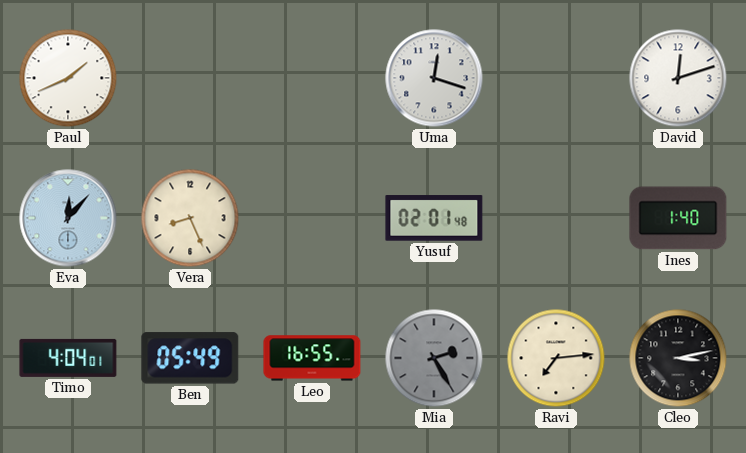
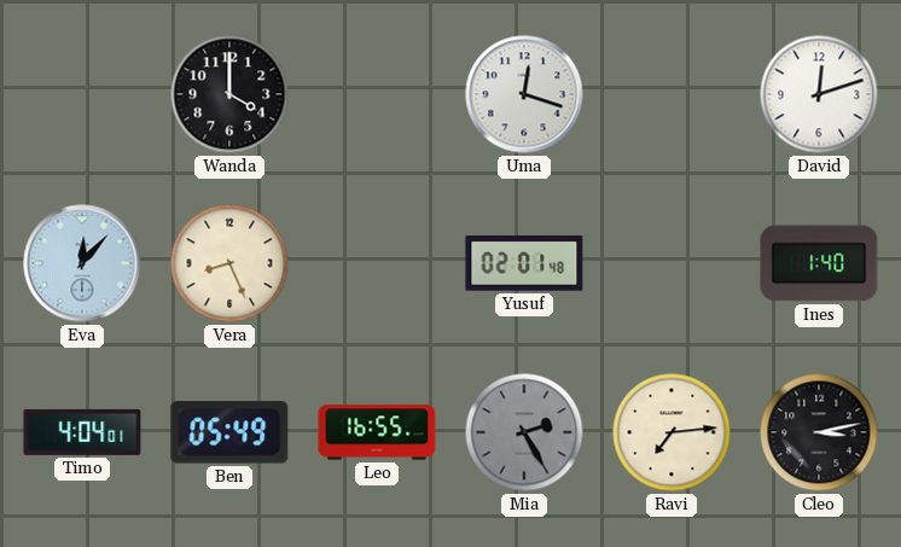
Paul: 1:41 -> none (68, 78)
Wanda: none -> 4:00 (229, 94)
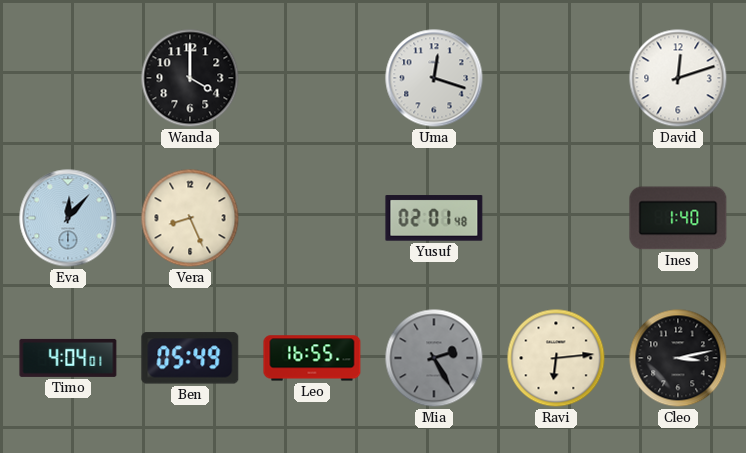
Ravi: 7:14 -> 6:14 (556, 358)
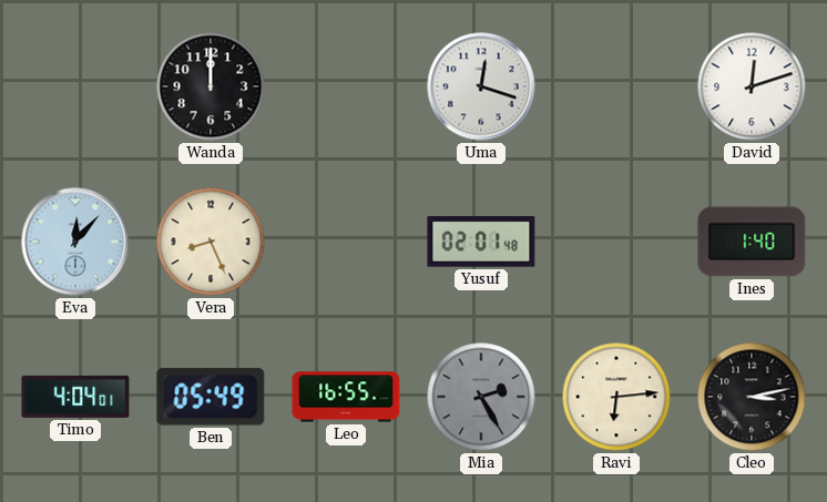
Wanda: 4:00 -> 12:00 (211, 86)
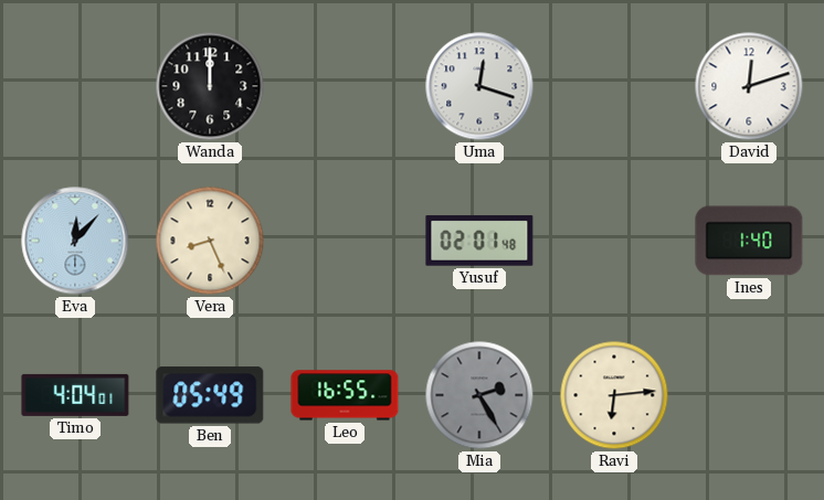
Cleo: 3:13 -> none (752, 397)
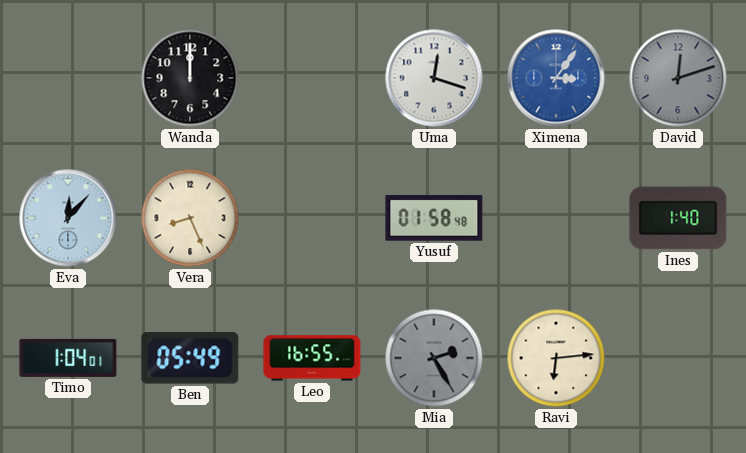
Ximena: none -> 3:06 (556, 78)
David dial: white -> grey (678, 78)
Yusuf: 02:01 -> 01:58 (434, 218)
Timo: 4:04 -> 1:04 (68, 358)
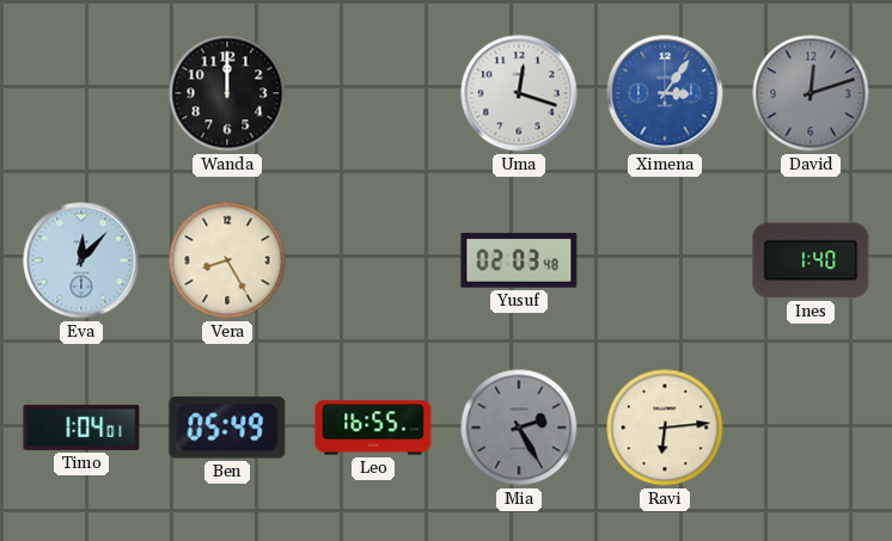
Vera: 8:26 -> 8:25 (227, 260)
Yusuf: 01:58 -> 02:03 (519, 260)
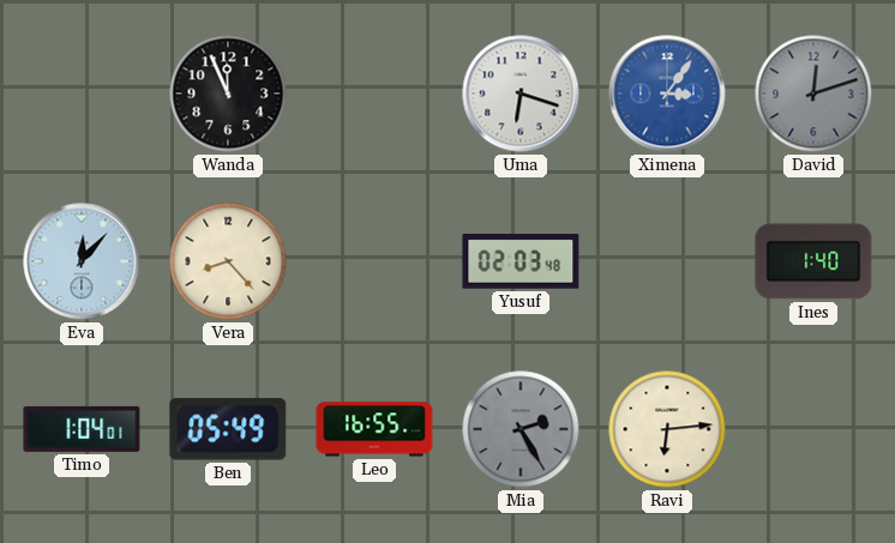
Wanda: 12:00 -> 11:56 (228, 93)
Uma: 12:18 -> 6:18 (521, 93)
Vera: 8:25 -> 8:23 (228, 261)
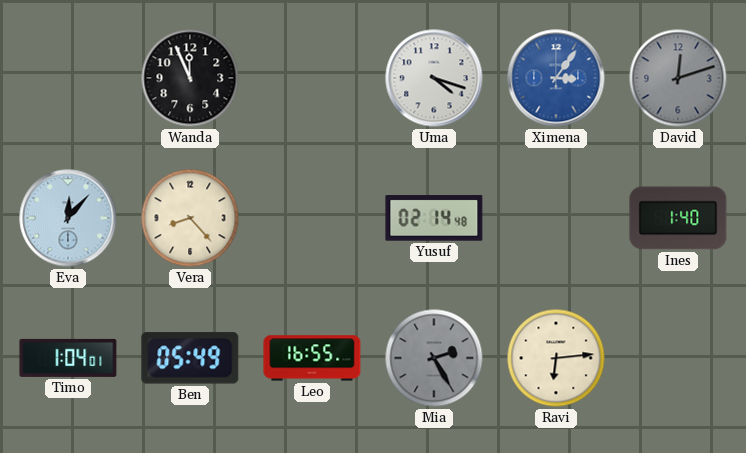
Uma: 6:18 -> 4:18 (434, 78)
Yusuf: 02:03 -> 02:14 (434, 218)
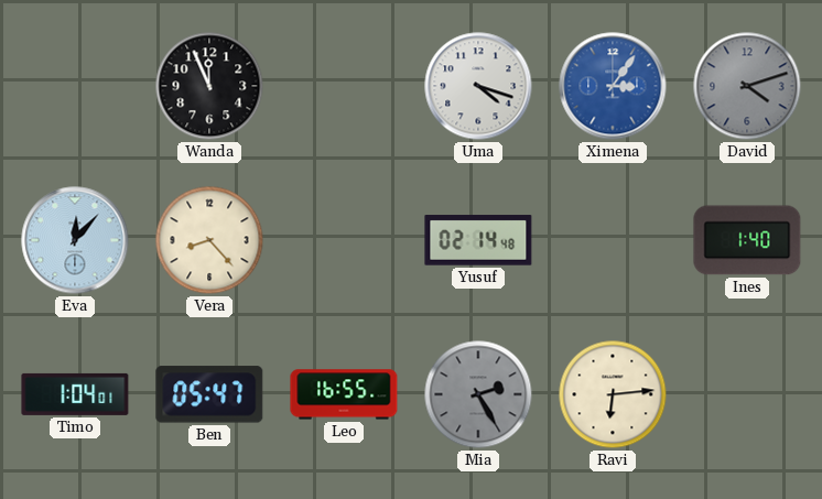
David: 12:12 -> 4:12 (747, 86)
Ben: 05:49 -> 05:47 (209, 394)
